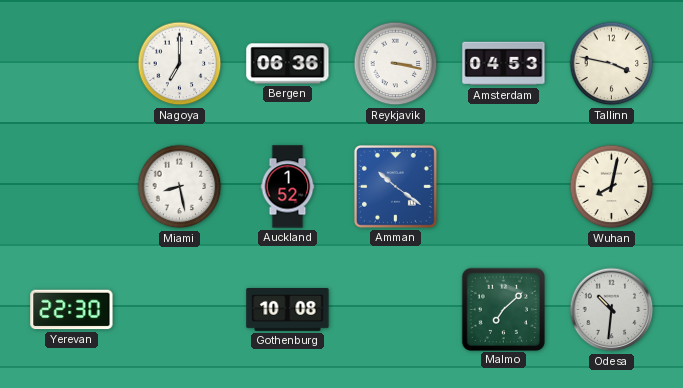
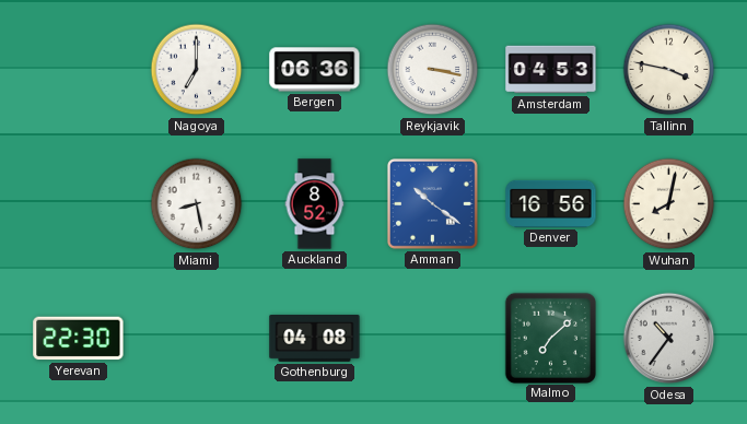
Auckland: 1:52 -> 8:52 (315, 204)
Denver: none -> 16:56 (551, 203)
Gothenburg: 10:08 -> 04:08 (315, 339)
Odesa: 10:31 -> 10:36 (669, 339)
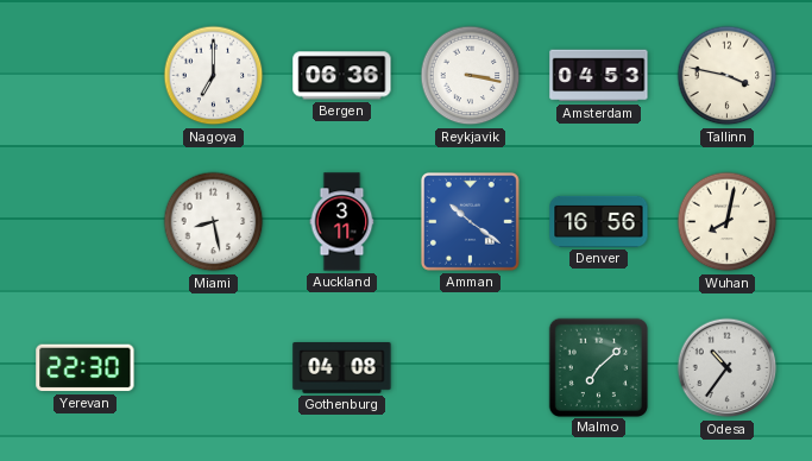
Auckland: 8:52 -> 3:11 (342, 222)
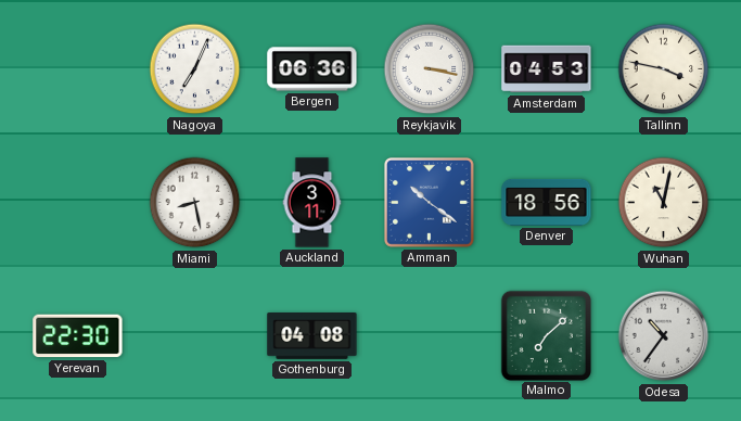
Nagoya: 7:00 -> 7:04 (195, 69)
Denver: 16:56 -> 18:56 (547, 202)
Wuhan: 8:02 -> 11:02 (664, 203)
